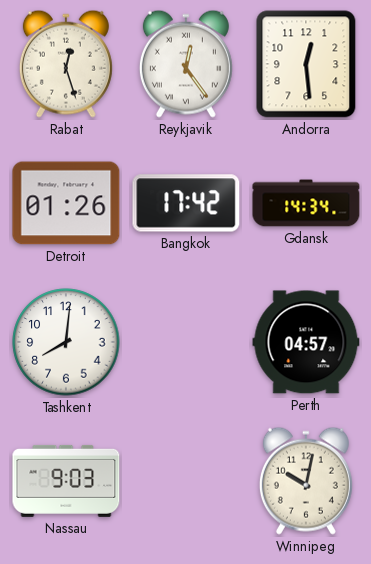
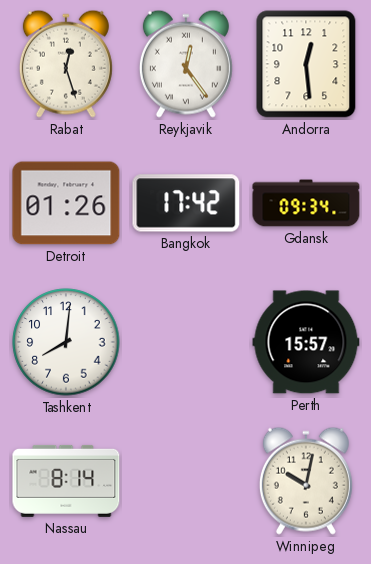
Gdansk: 14:34 -> 09:34 (306, 203)
Perth: 04:57 -> 15:57 (306, 342)
Nassau: 9:03 -> 8:14 (66, 481)
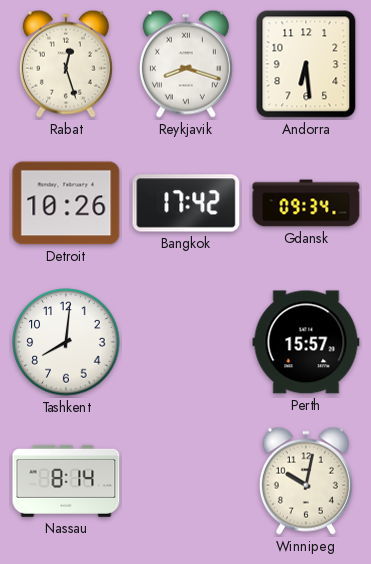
Reykjavik: 12:24 -> 8:18 (186, 64)
Andorra: 12:29 -> 6:29 (306, 64)
Detroit: 01:26 -> 10:26 (66, 203)
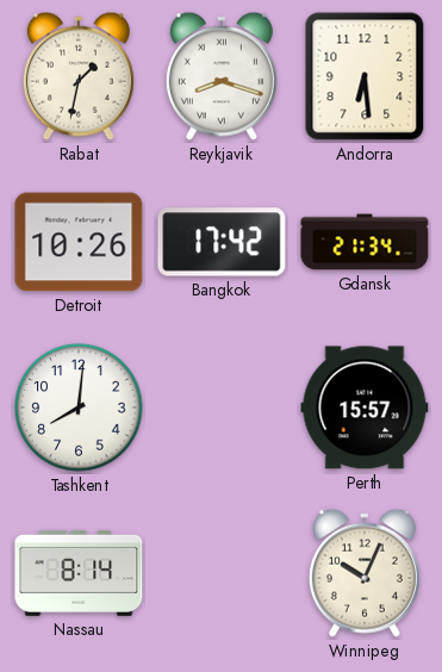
Rabat: 12:27 -> 1:32 (79, 76)
Gdansk: 09:34 -> 21:34 (365, 242)
Winnipeg: 10:02 -> 10:04 (365, 573)
